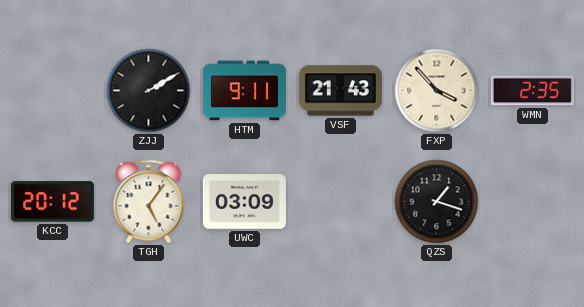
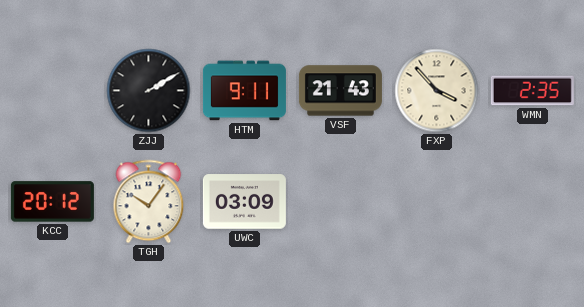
TGH: 5:06 -> 10:06 (149, 202)
QZS: 1:18 -> none (437, 202)
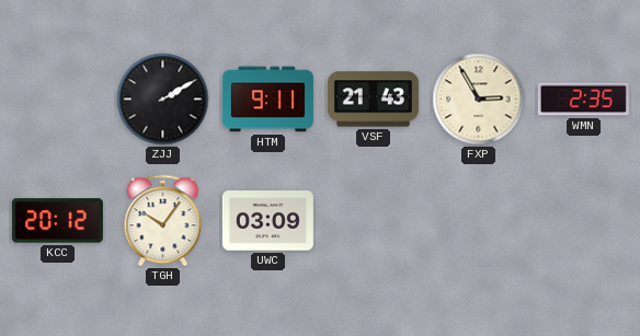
FXP: 3:53 -> 2:55 (479, 100)
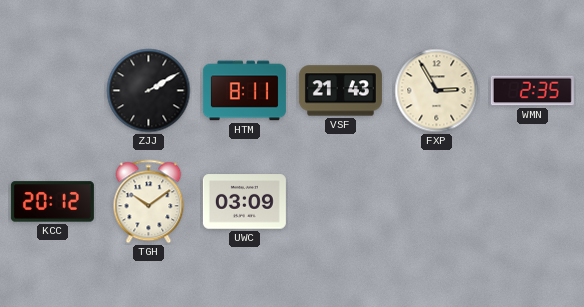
HTM: 9:11 -> 8:11 (244, 91)
TGH: 10:06 -> 10:09 (149, 202)
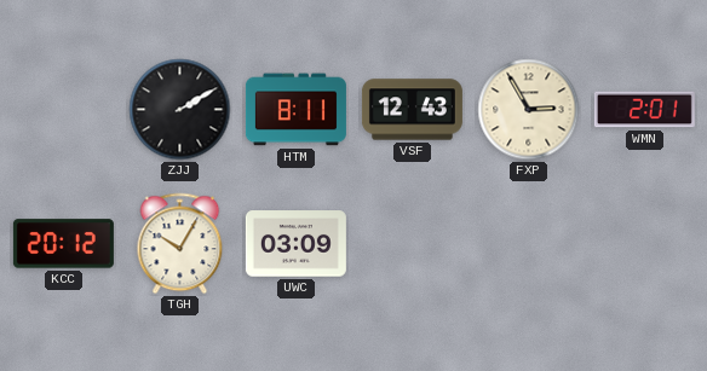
VSF: 21:43 -> 12:43 (412, 110)
WMN: 2:35 -> 2:01 (644, 110)
TGH: 10:09 -> 10:05 (180, 244)
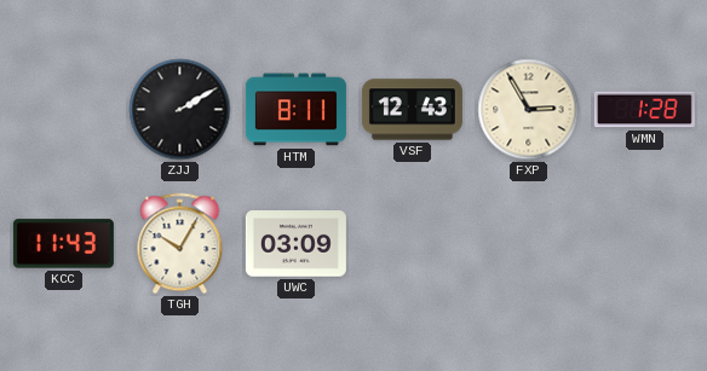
WMN: 2:01 -> 1:28 (644, 110)
KCC: 20:12 -> 11:43 (63, 244)
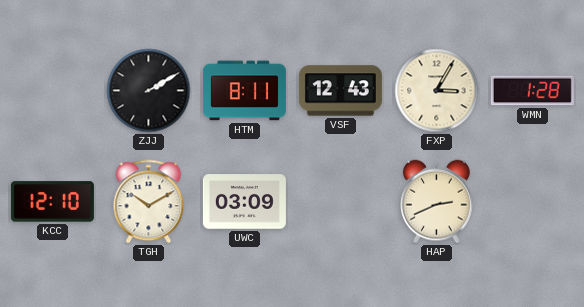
FXP: 2:55 -> 3:05 (437, 91)
KCC: 11:43 -> 12:10 (52, 202)
TGH: 10:05 -> 10:10 (149, 202)
HAP: none -> 2:41 (437, 202)
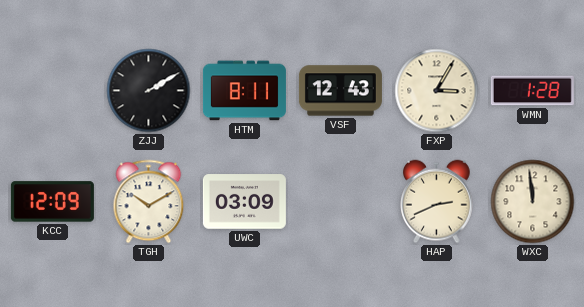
KCC: 12:10 -> 12:09 (52, 202)
WXC: none -> 11:59 (533, 202)
